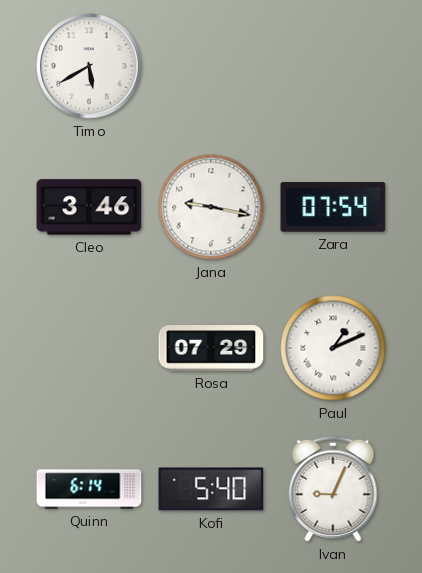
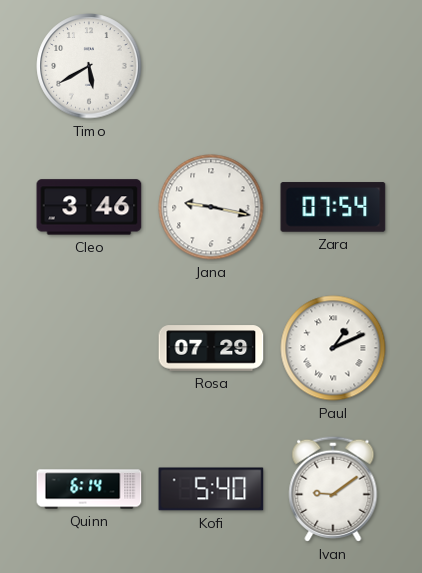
Ivan: 9:04 -> 9:09 (333, 489)
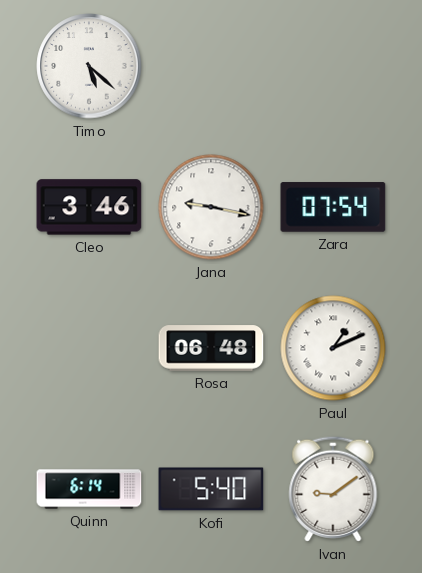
Timo: 5:40 -> 5:22 (89, 66)
Rosa: 07:29 -> 06:48 (211, 348)
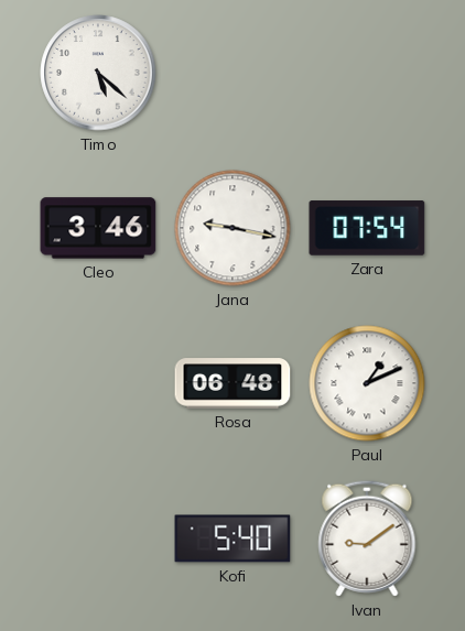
Quinn: 6:14 -> none (89, 489)
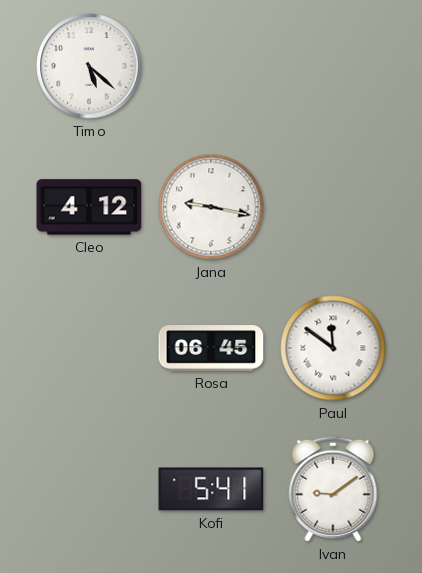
Cleo: 3:46 -> 4:12 (89, 207)
Zara: 07:54 -> none (367, 228)
Rosa: 06:48 -> 06:45 (211, 348)
Paul: 1:11 -> 11:51 (333, 348)
Kofi: 5:40 -> 5:41 (211, 489)
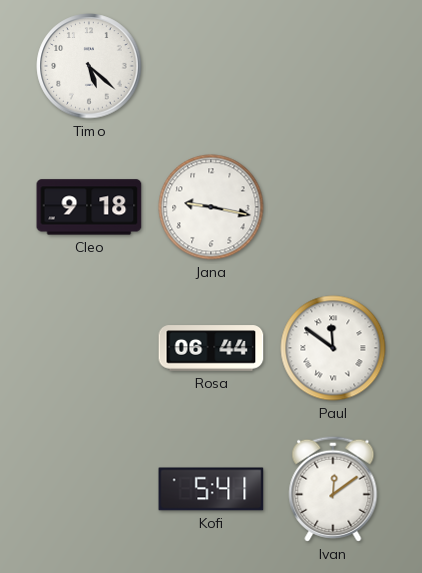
Cleo: 4:12 -> 9:18 (89, 207)
Rosa: 06:45 -> 06:44 (211, 348)
Ivan: 9:09 -> 12:09 (333, 489)
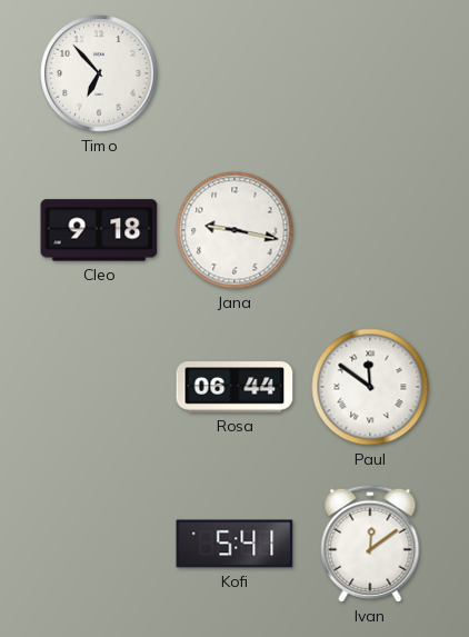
Timo: 5:22 -> 6:53 (99, 73)
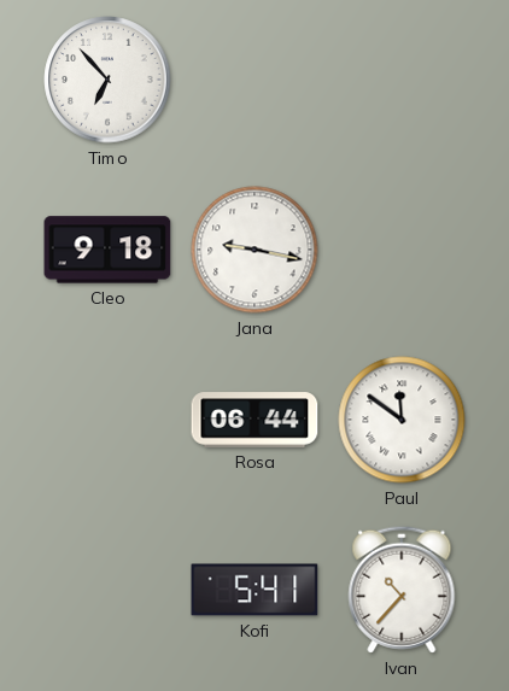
Ivan: 12:09 -> 10:37 (402, 590)
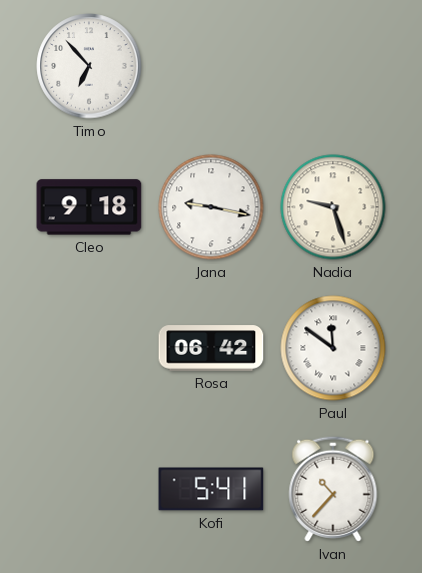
Nadia: none -> 9:27 (333, 207)
Rosa: 06:44 -> 06:42 (211, 348)
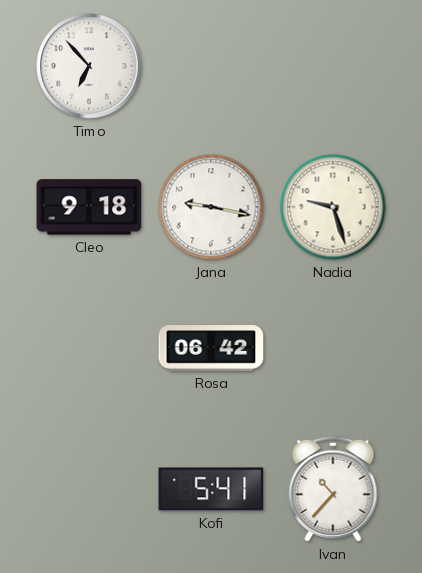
Paul: 11:51 -> none (333, 348)
